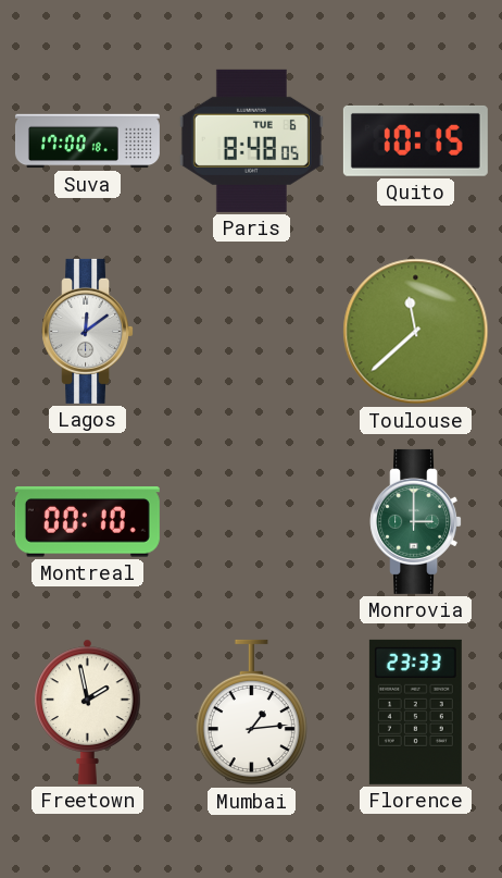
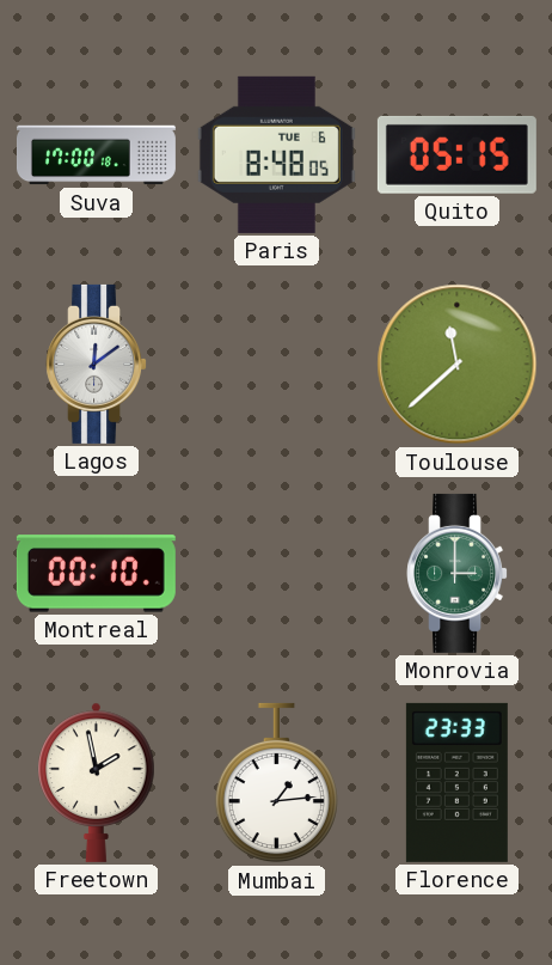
Quito: 10:15 -> 05:15 (456, 154)
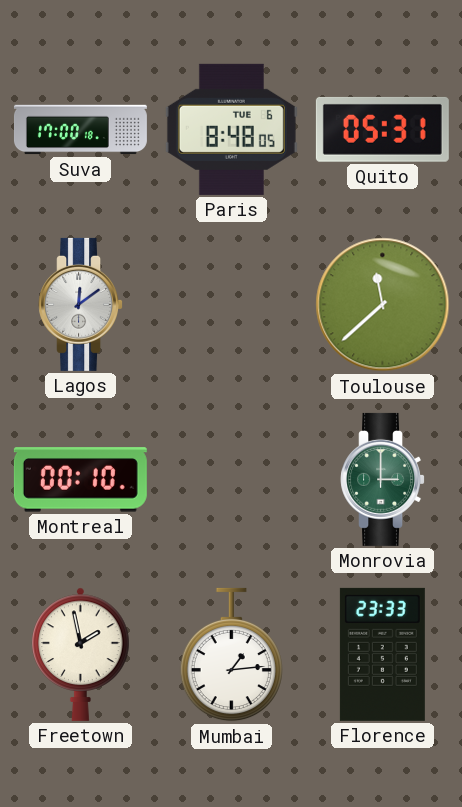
Quito: 05:15 -> 05:31 (382, 129)
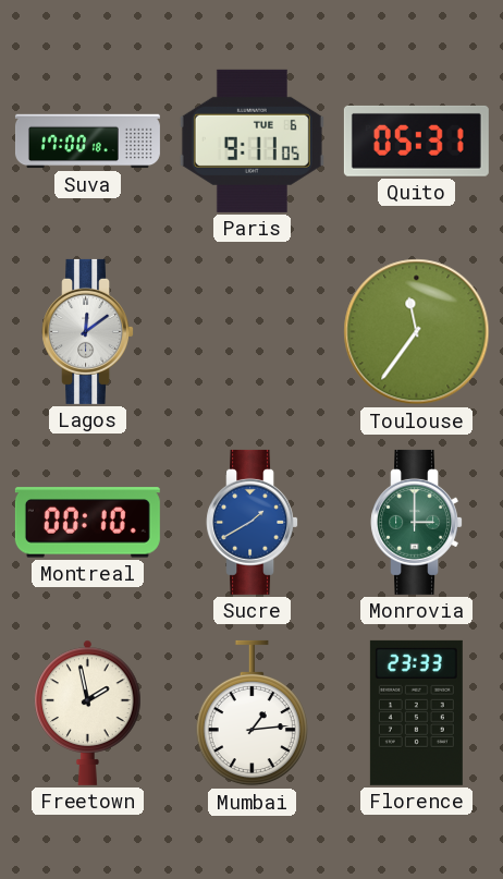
Paris: 8:48 -> 9:11 (251, 141)
Toulouse: 11:38 -> 11:36 (417, 332)
Sucre: none -> 1:40 (253, 522)
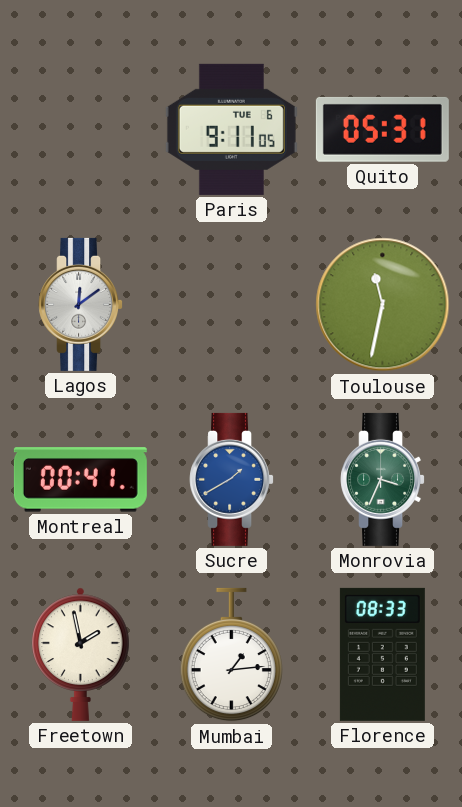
Suva: 17:00 -> none (87, 142)
Toulouse: 11:36 -> 11:32 (383, 305)
Montreal: 00:10 -> 00:41 (80, 480)
Monrovia: 3:00 -> 3:34 (383, 479)
Florence: 23:33 -> 08:33 (382, 654)
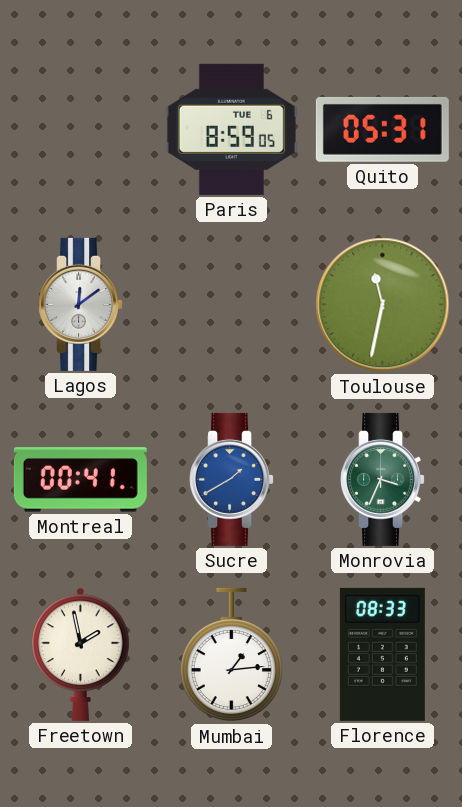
Paris: 9:11 -> 8:59 (231, 129)
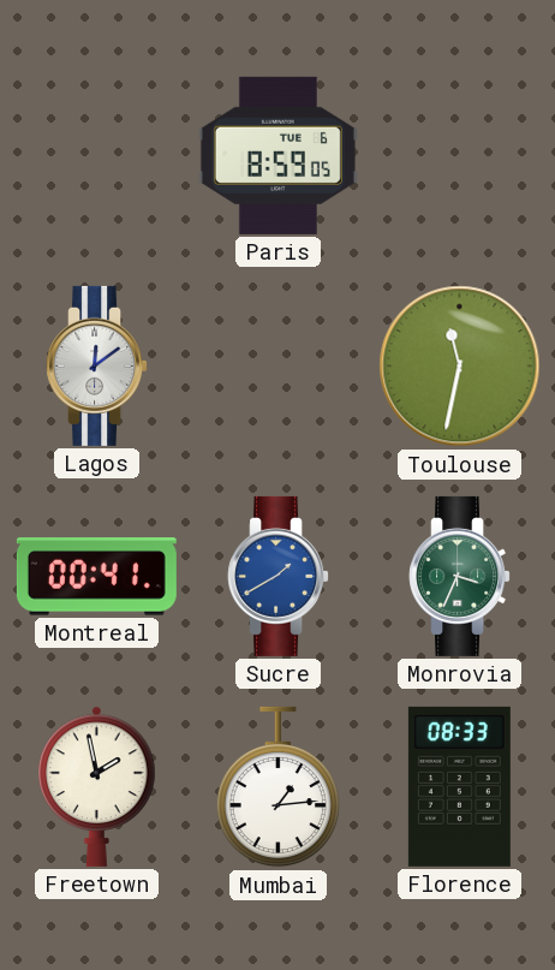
Quito: 05:31 -> none (382, 129)
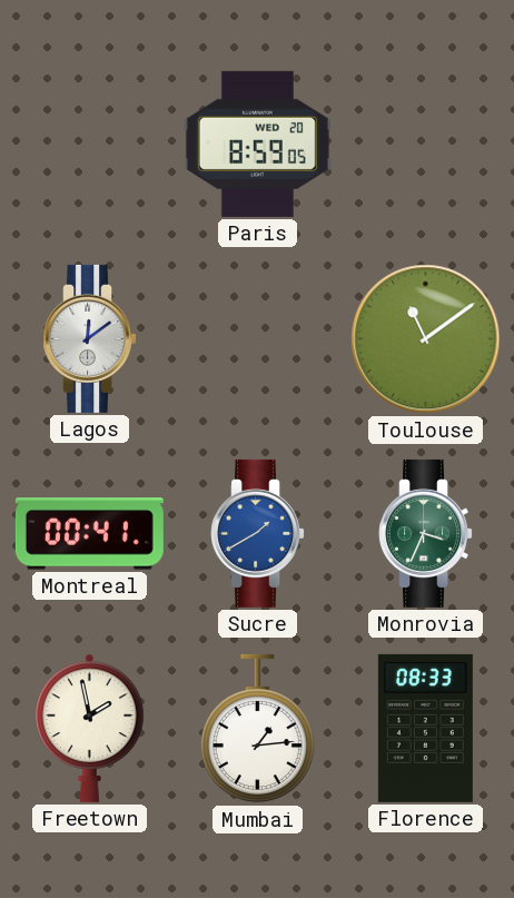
Paris date: TUE 6 -> WED 20 (257, 144)
Toulouse: 11:32 -> 11:09 (426, 339)
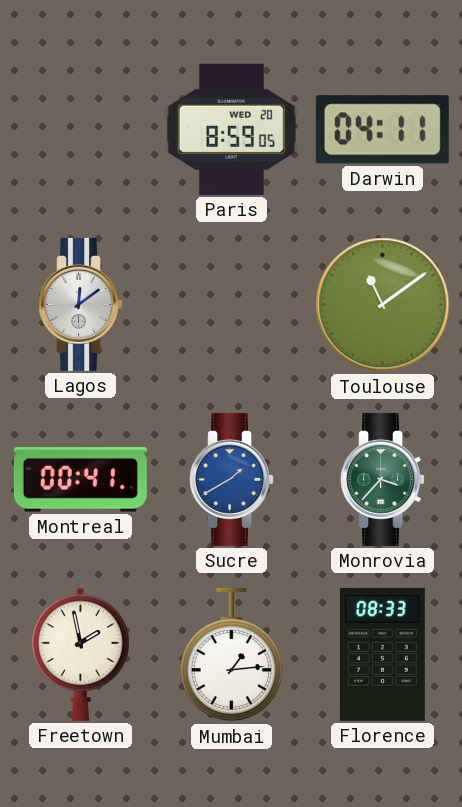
Darwin: none -> 04:11 (382, 130)
Monrovia: 3:34 -> 3:37 (383, 479)
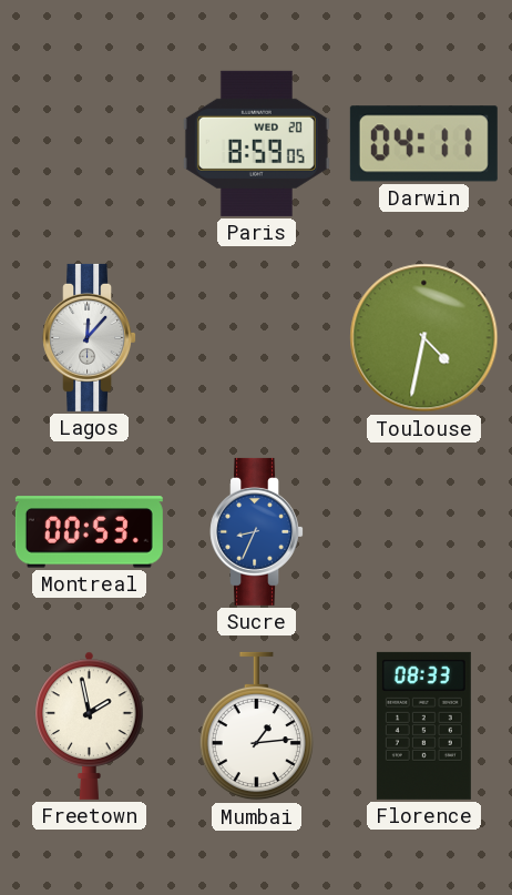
Lagos: 12:09 -> 12:07 (90, 337)
Toulouse: 11:09 -> 4:32 (424, 338)
Montreal: 00:41 -> 00:53 (89, 532)
Sucre: 1:40 -> 8:34 (257, 531)
Monrovia: 3:37 -> none (383, 479)
